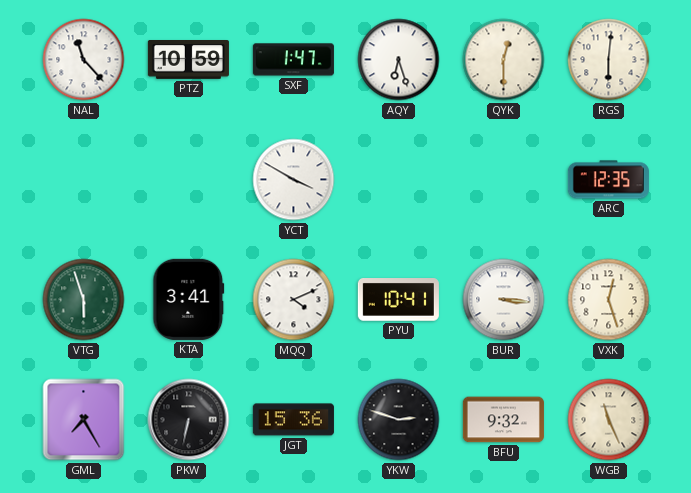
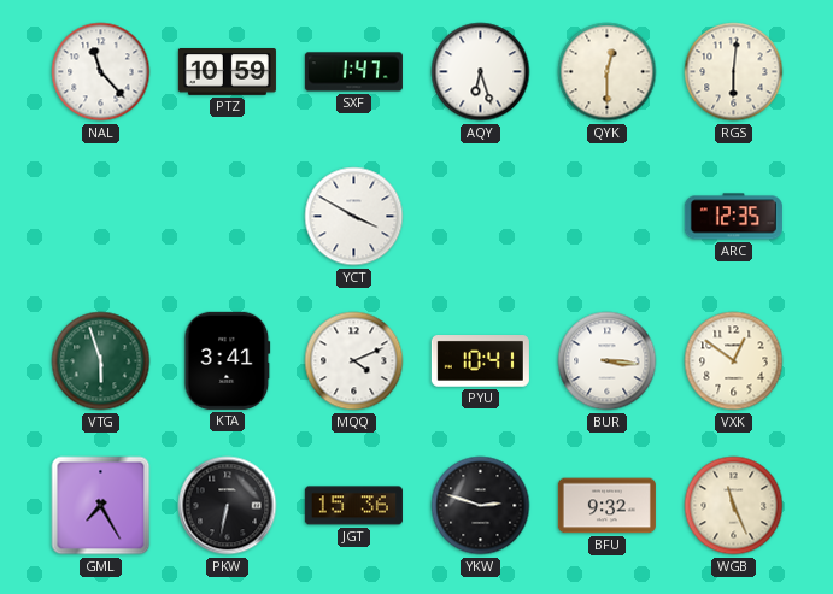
VXK: 12:27 -> 12:51 (734, 361)
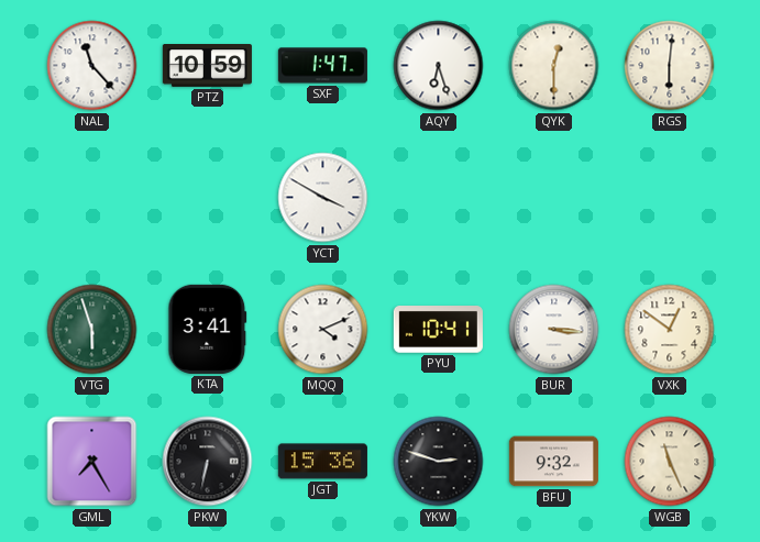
ARC: 12:35 -> none (733, 217)
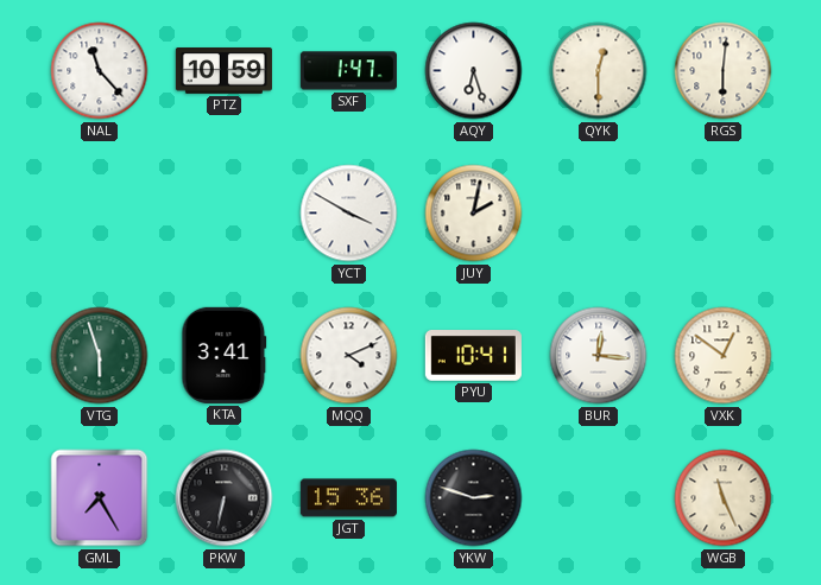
JUY: none -> 2:02 (474, 214)
BUR: 3:16 -> 12:16 (599, 356)
BFU: 9:32 -> none (553, 462)
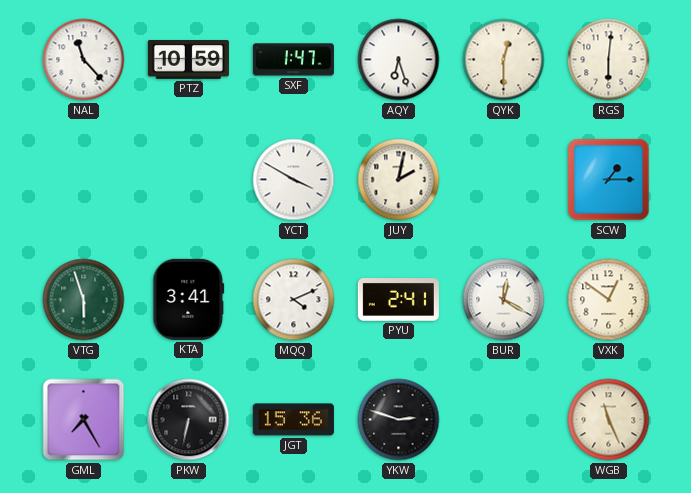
SCW: none -> 1:15 (609, 180)
PYU: 10:41 -> 2:41 (398, 300)
BUR: 12:16 -> 12:20 (504, 300)
